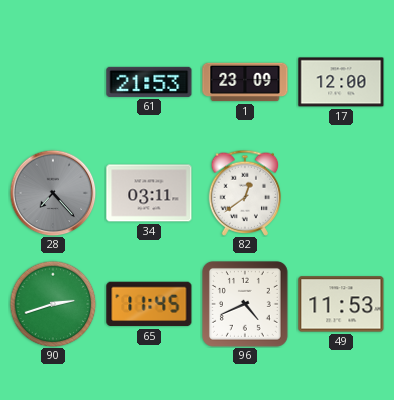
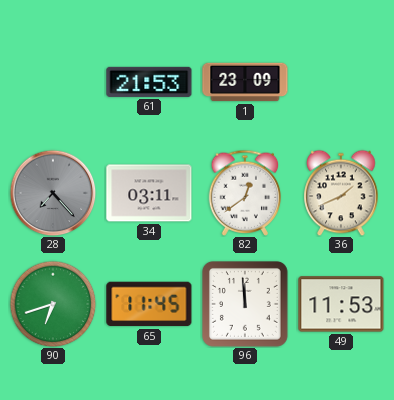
17: 12:00 -> none (341, 82)
36: none -> 1:41 (341, 193)
90: 2:42 -> 6:42 (53, 304)
96: 4:41 -> 11:59 (245, 304)
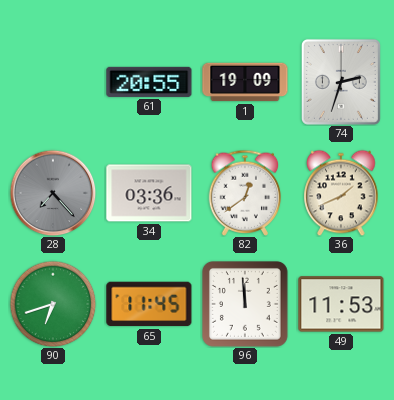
61: 21:53 -> 20:55 (149, 82)
1: 23:09 -> 19:09 (245, 82)
74: none -> 2:33 (341, 82)
34: 03:11 -> 03:36 (149, 193)
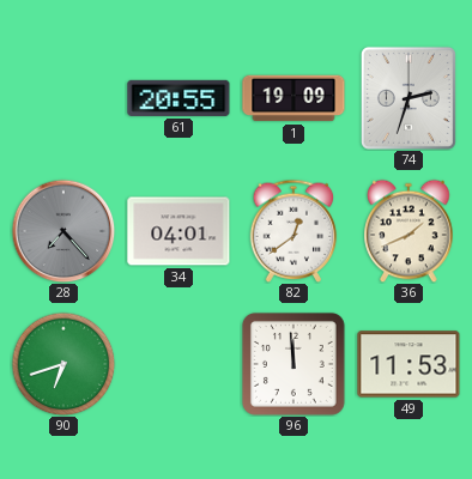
34: 03:36 -> 04:01 (178, 231)
65: 11:45 -> none (149, 304)
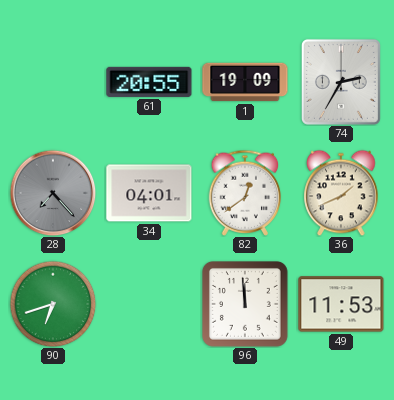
74: 2:33 -> 2:35 (341, 82)
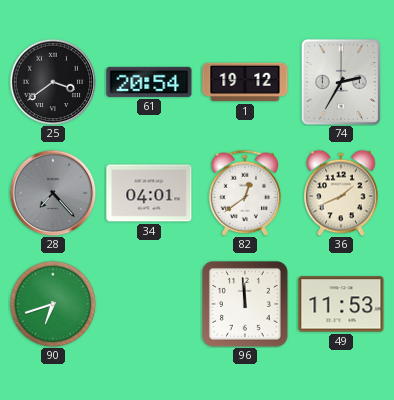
25: none -> 3:39 (53, 82)
61: 20:55 -> 20:54 (149, 82)
1: 19:09 -> 19:12 (245, 82)
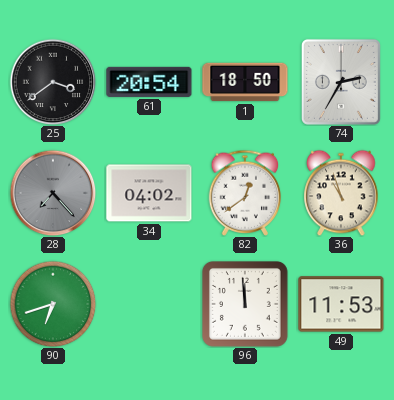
1: 19:12 -> 18:50 (245, 82)
34: 04:01 -> 04:02 (149, 193)
36: 1:41 -> 10:57 (341, 193)
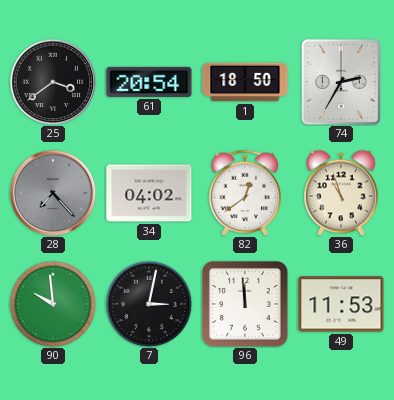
90: 6:42 -> 9:59 (53, 304)
7: none -> 3:02 (149, 304)
